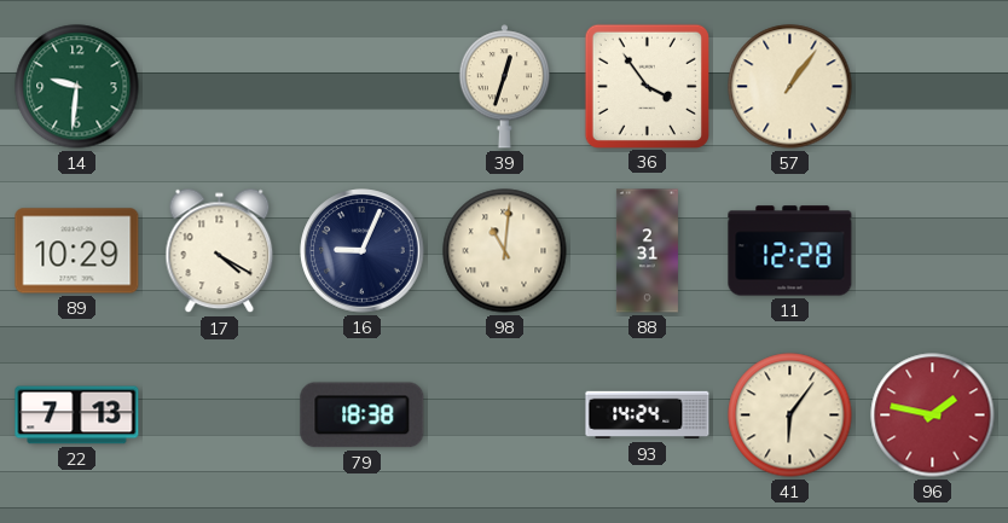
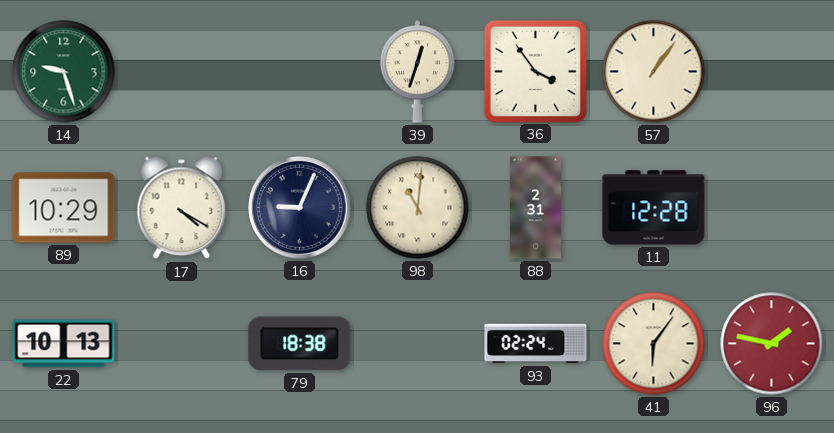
14: 9:31 -> 9:27 (64, 72)
22: 7:13 -> 10:13 (64, 344)
93: 14:24 -> 02:24 (536, 344)
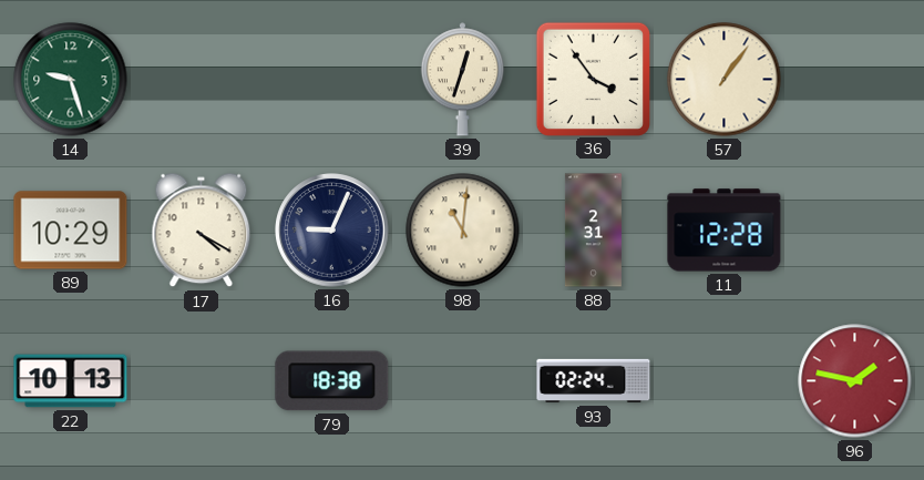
41: 6:06 -> none (654, 344)
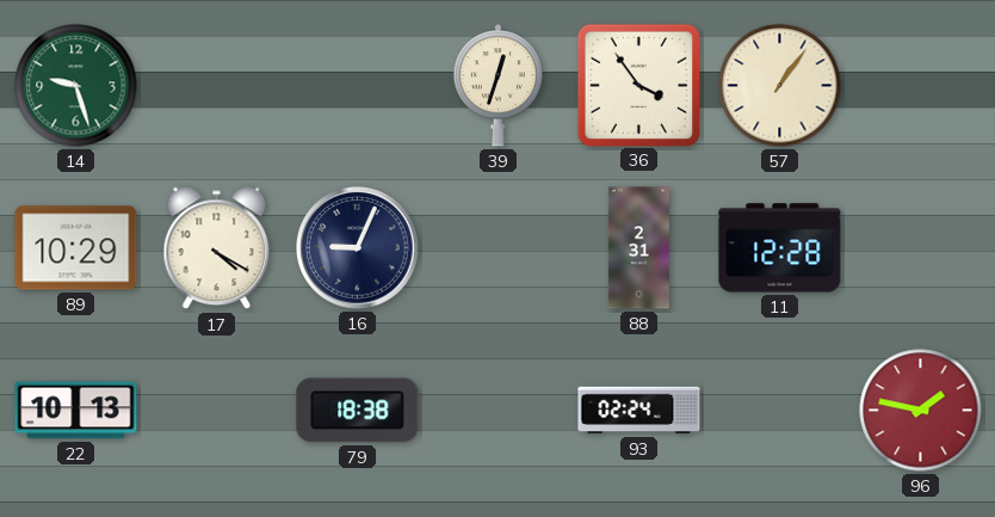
98: 11:01 -> none (463, 231)
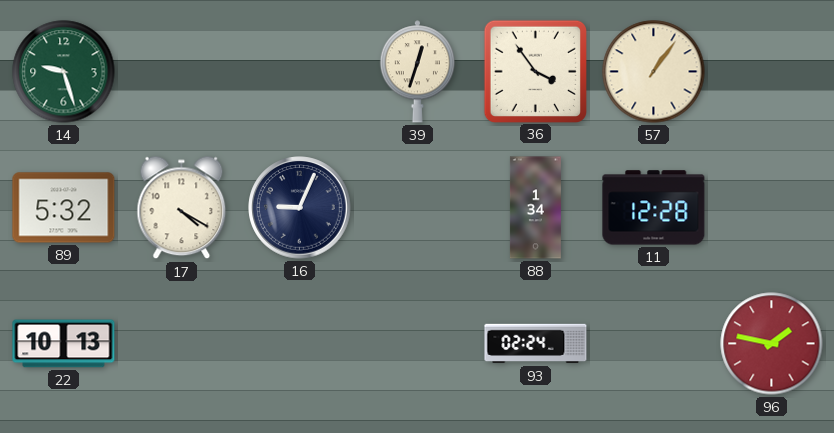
89: 10:29 -> 5:32 (64, 208)
88: 2:31 -> 1:34 (535, 208)
79: 18:38 -> none (358, 411)
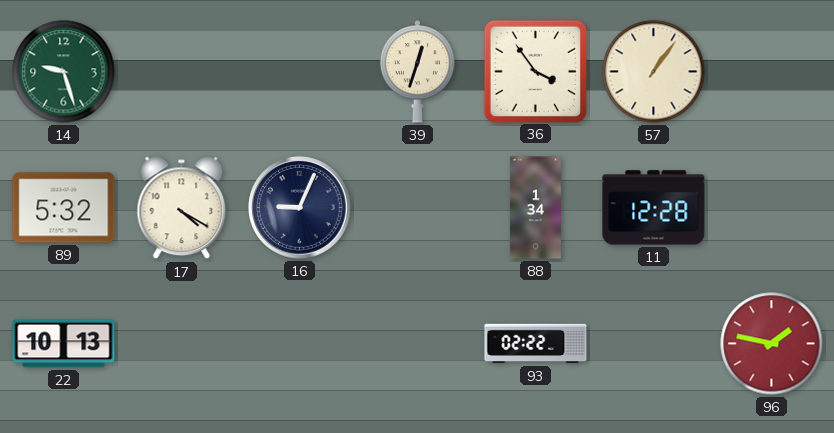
93: 02:24 -> 02:22 (536, 344)
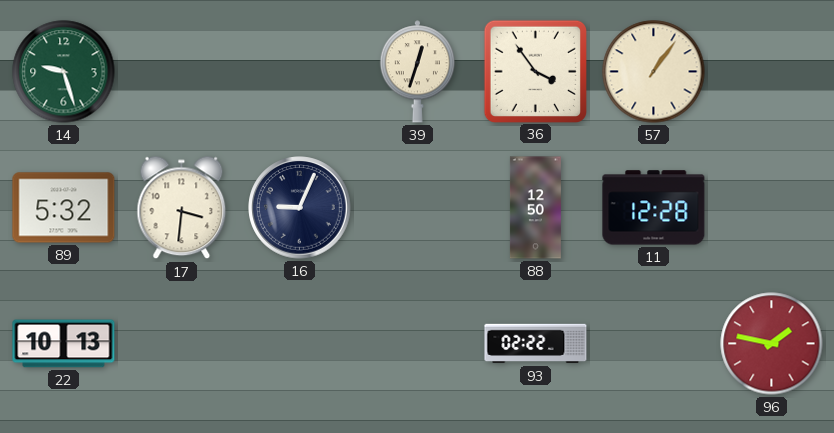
17: 4:20 -> 3:31 (182, 208)
88: 1:34 -> 12:50 (535, 208)
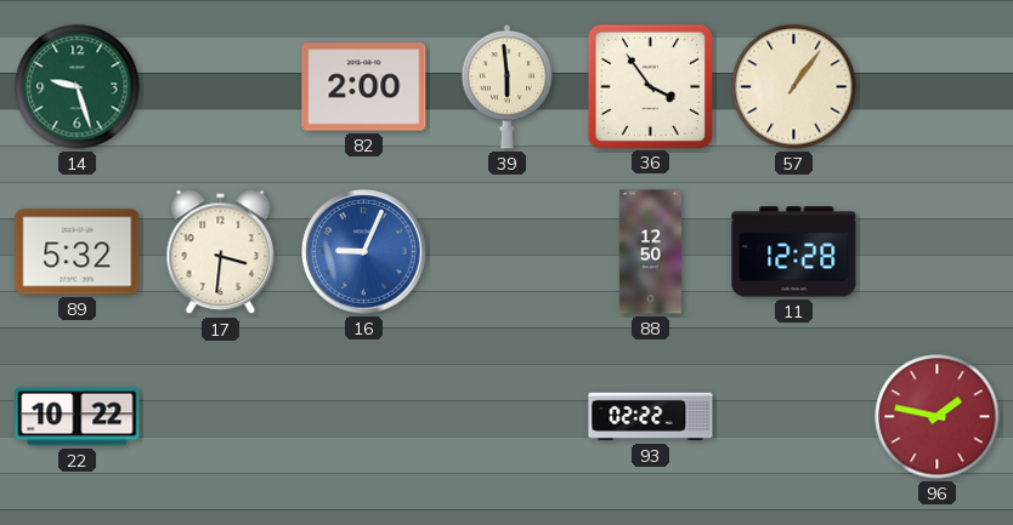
82: none -> 2:00 (364, 87)
39: 12:33 -> 5:59 (506, 87)
16 dial: navy -> blue (364, 252)
22: 10:13 -> 10:22 (78, 417)
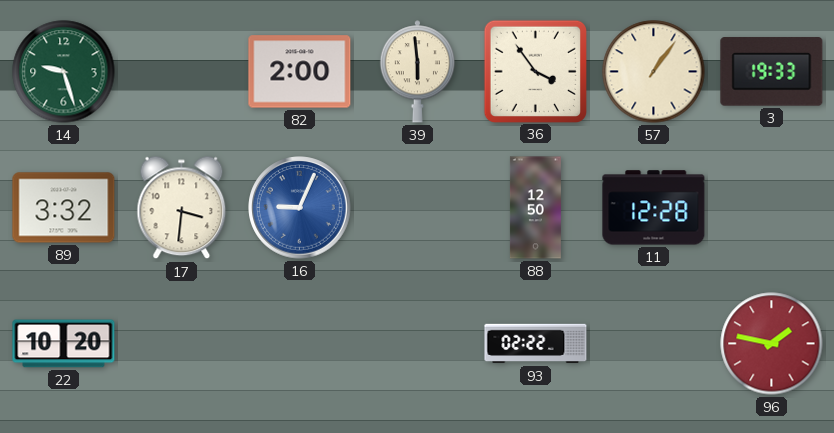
3: none -> 19:33 (772, 72)
89: 5:32 -> 3:32 (64, 208)
22: 10:22 -> 10:20 (64, 344)
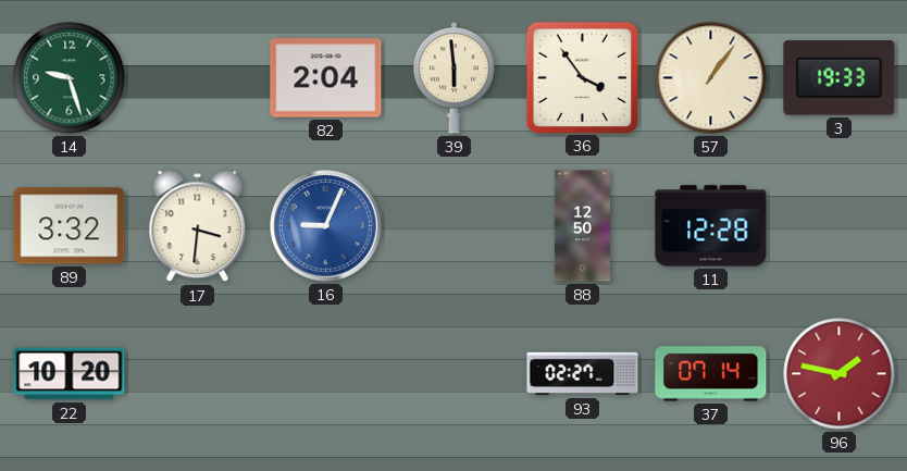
82: 2:00 -> 2:04 (326, 78)
93: 02:22 -> 02:27 (583, 374)
37: none -> 07:14 (711, 374)
